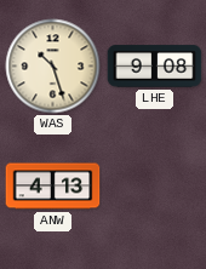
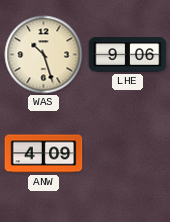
LHE: 9:08 -> 9:06 (128, 55)
ANW: 4:13 -> 4:09 (44, 154)
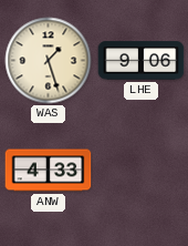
WAS: 10:27 -> 1:27 (49, 61)
ANW: 4:09 -> 4:33 (49, 171)
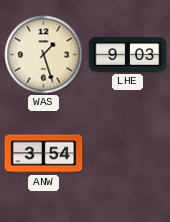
LHE: 9:06 -> 9:03 (128, 55)
ANW: 4:33 -> 3:54 (44, 154)
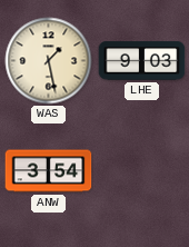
WAS: 1:27 -> 1:28 (49, 61)
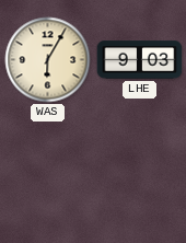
WAS: 1:28 -> 6:05 (48, 60)
ANW: 3:54 -> none (49, 171)
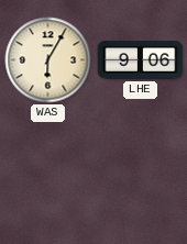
LHE: 9:03 -> 9:06 (141, 60)
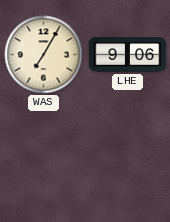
WAS: 6:05 -> 7:05 (44, 55)
